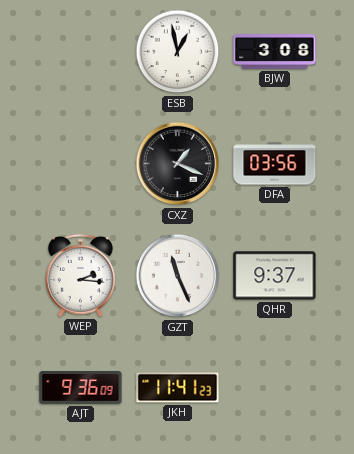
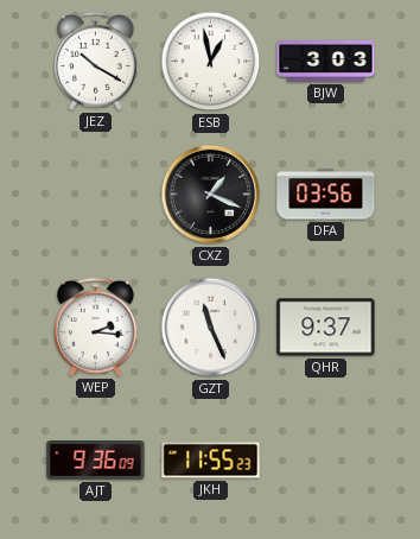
JEZ: none -> 10:20 (95, 61)
BJW: 3:08 -> 3:03 (326, 62)
JKH: 11:41 -> 11:55 (211, 461)
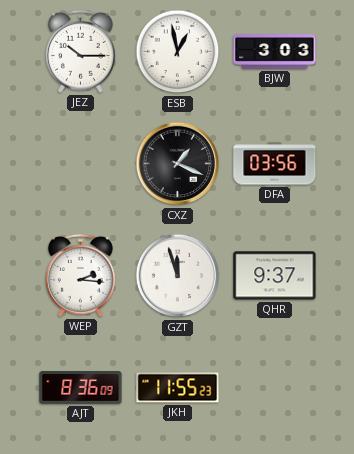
JEZ: 10:20 -> 10:15 (80, 51)
GZT: 11:26 -> 11:57 (178, 276)
AJT: 9:36 -> 8:36 (81, 388)
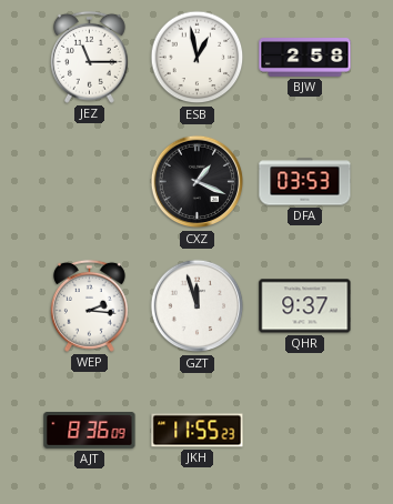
JEZ: 10:15 -> 11:15 (89, 57)
BJW: 3:03 -> 2:58 (305, 58)
DFA: 03:56 -> 03:53 (305, 182)
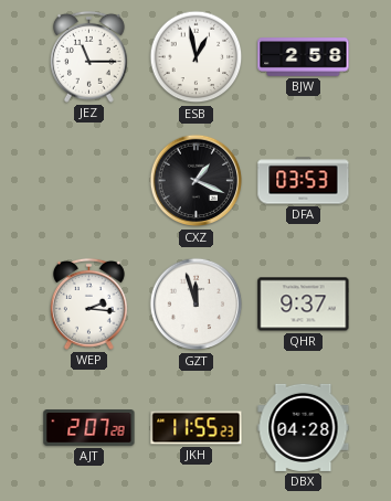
AJT: 8:36 -> 2:07 (89, 428)
DBX: none -> 04:28 (304, 427)
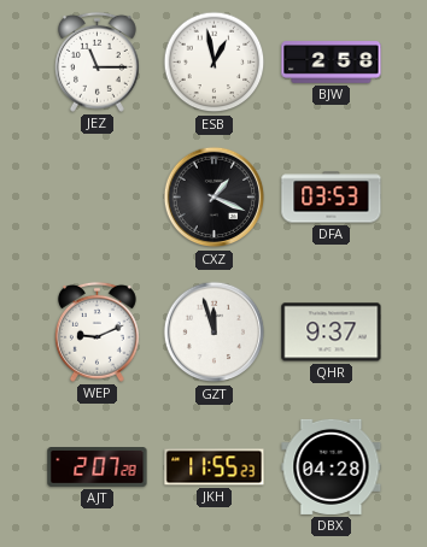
WEP: 2:16 -> 9:11 (96, 331)
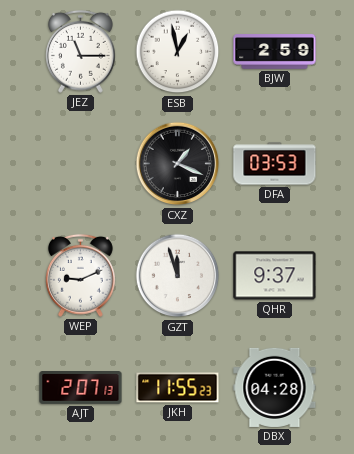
BJW: 2:58 -> 2:59 (275, 52)
AJT: 2:07:28 -> 2:07:13 (81, 388)
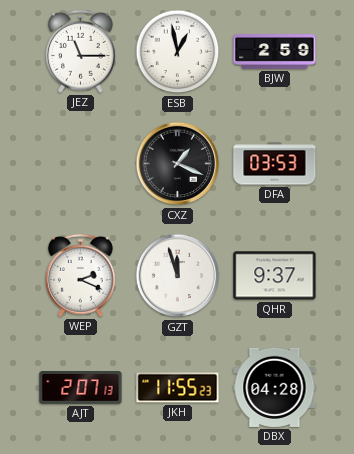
WEP: 9:11 -> 2:19 (80, 275)
